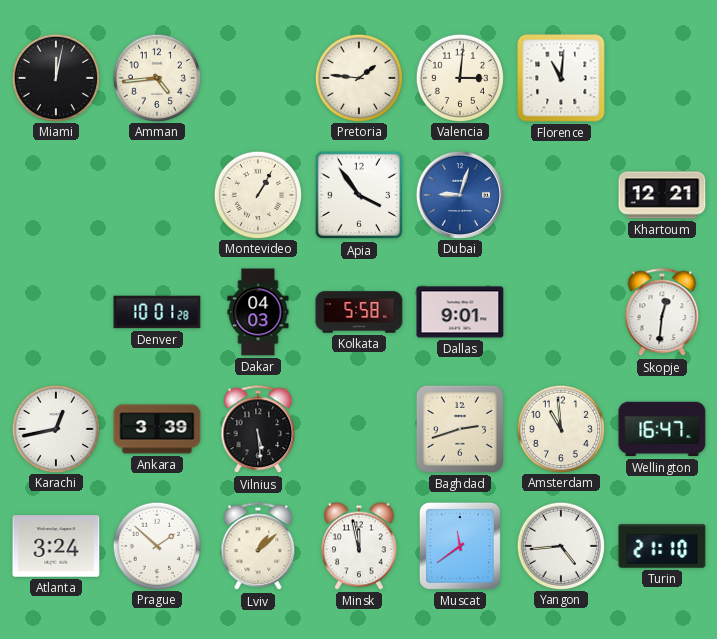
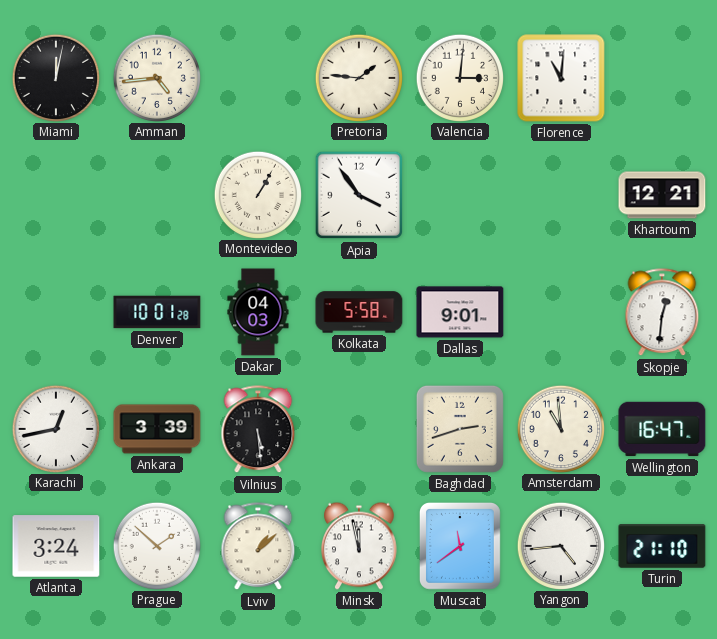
Dubai: 9:03 -> none (460, 194)
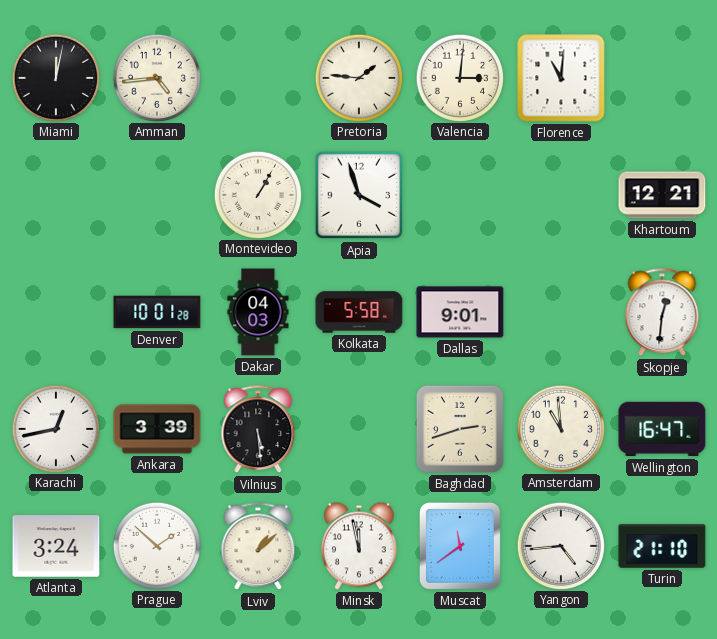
Apia: 3:54 -> 3:57 (359, 195)
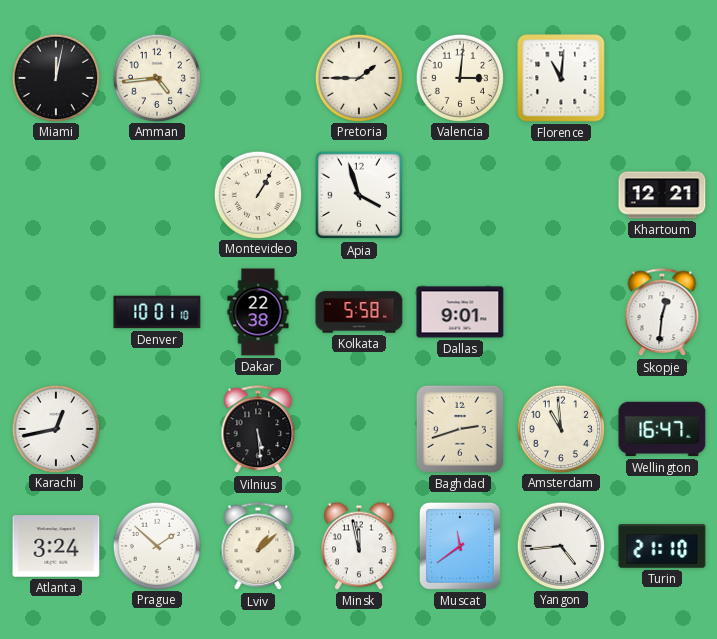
Pretoria: 1:46 -> 1:45 (358, 77)
Denver: 10:01:28 -> 10:01:10 (157, 312)
Dakar: 04:03 -> 22:38 (258, 312)
Ankara: 3:39 -> none (157, 429)
